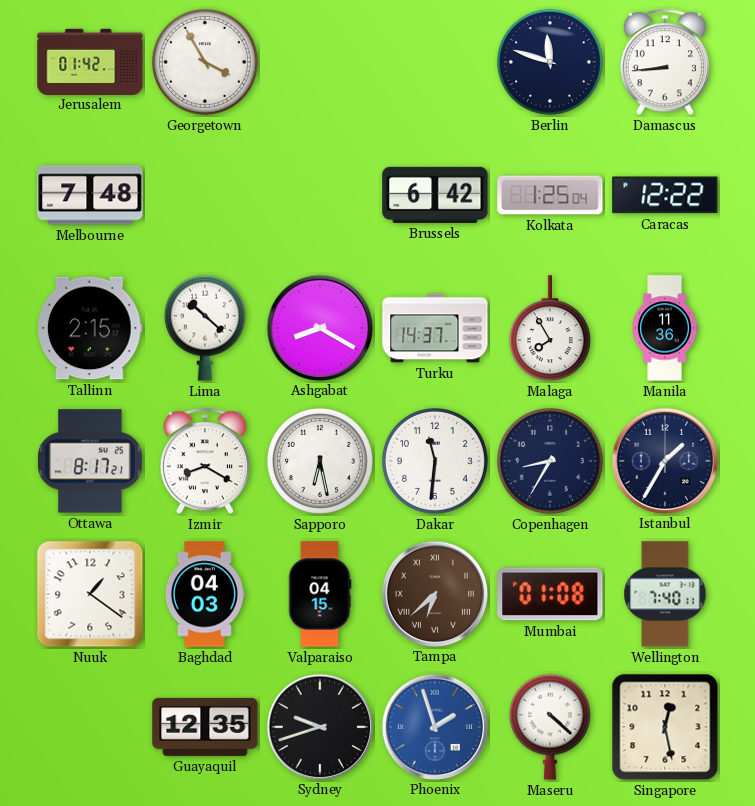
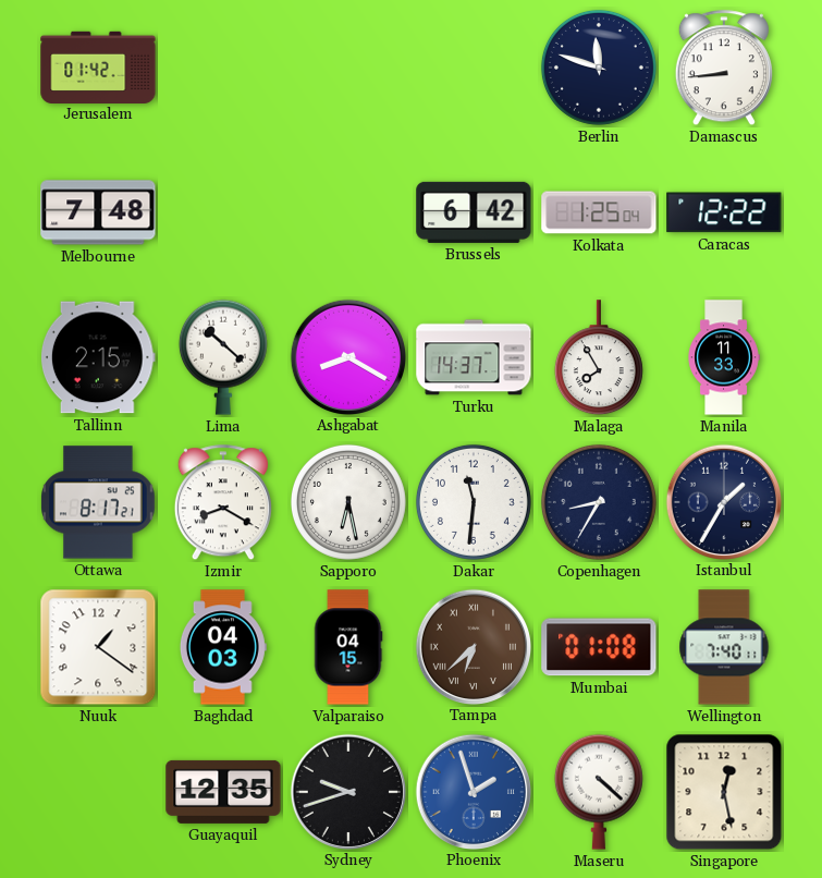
Georgetown: 3:55 -> none (205, 62)
Manila: 11:36 -> 11:33 (724, 357)
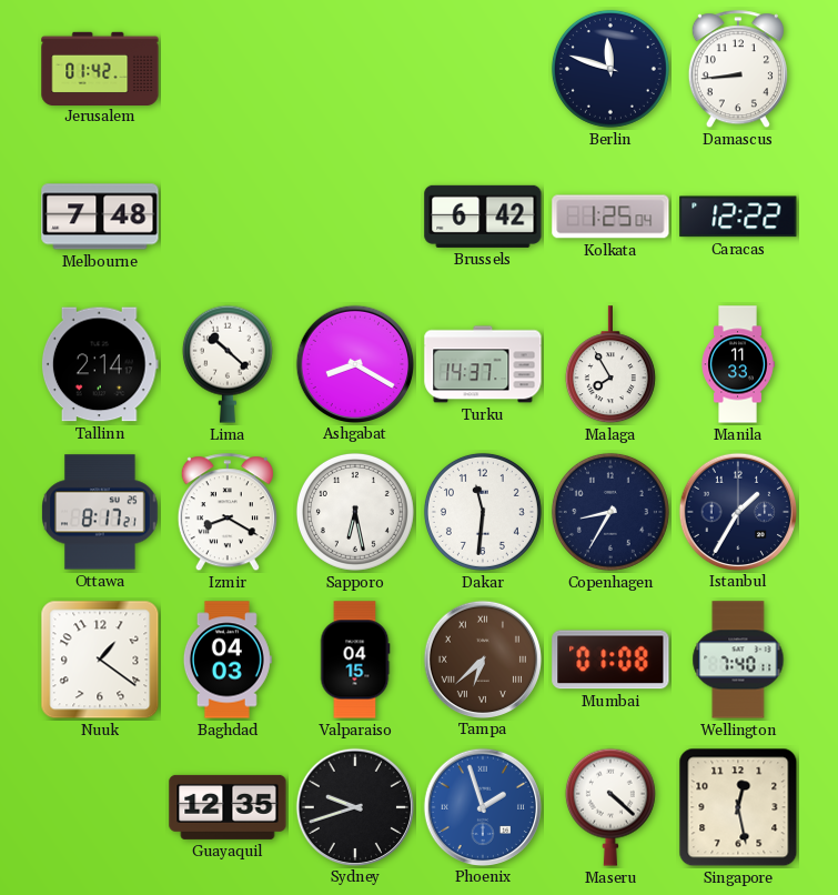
Tallinn: 2:15 -> 2:14 (100, 364)
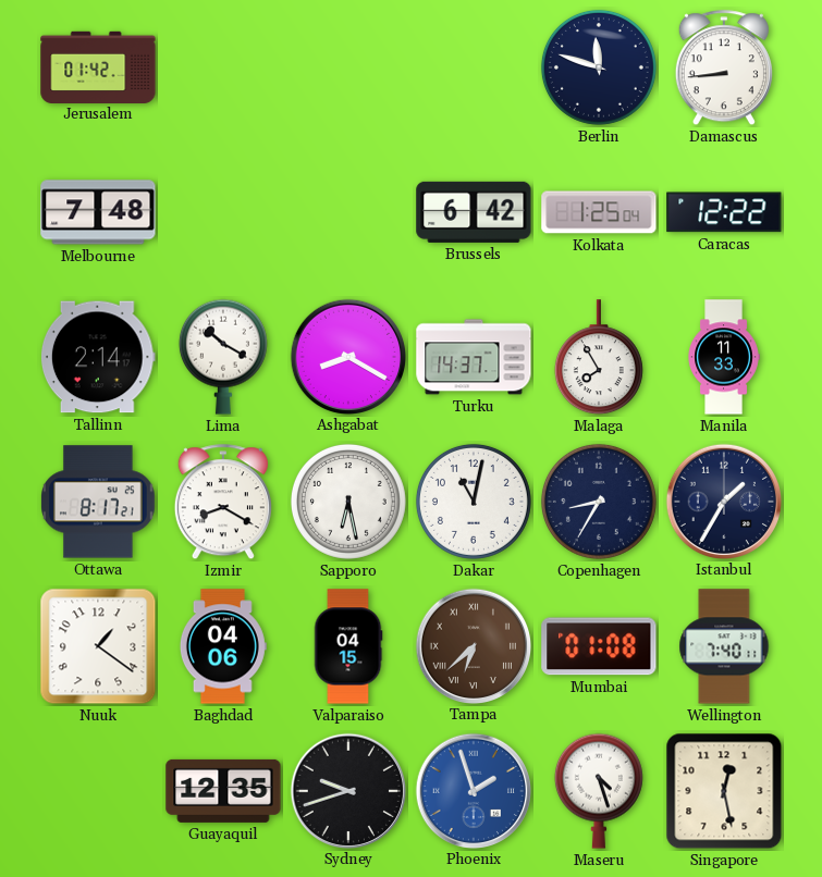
Lima: 10:22 -> 10:20 (223, 357)
Dakar: 11:31 -> 11:02 (474, 502)
Baghdad: 04:03 -> 04:06 (223, 646)
Maseru: 4:22 -> 4:27 (599, 791)
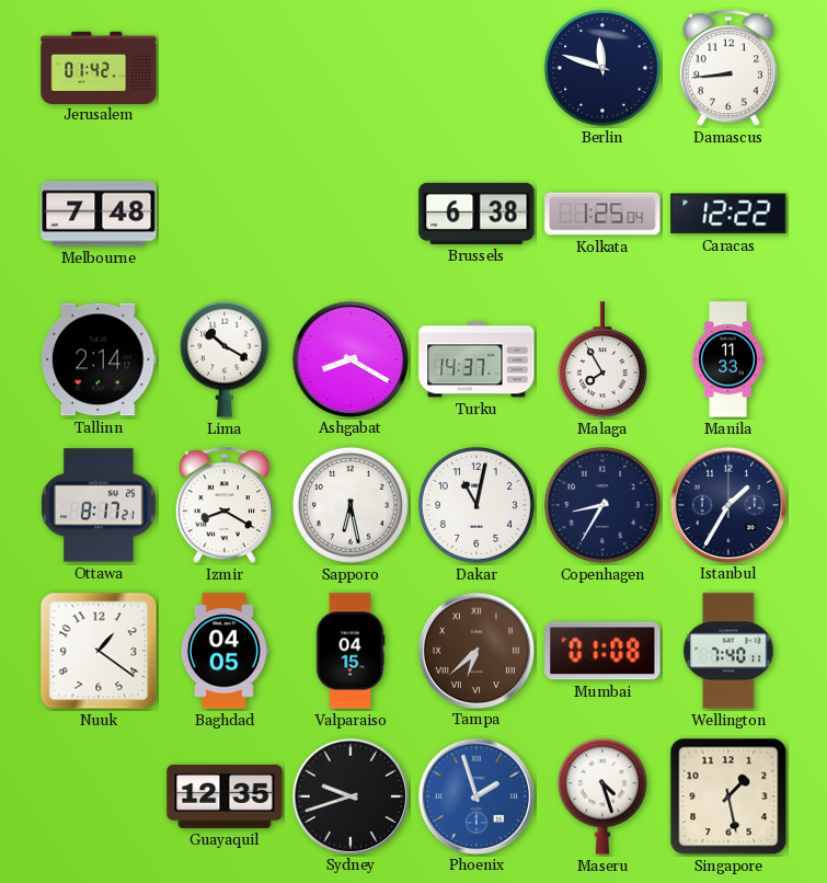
Brussels: 6:42 -> 6:38 (476, 214)
Baghdad: 04:06 -> 04:05 (225, 651)
Singapore: 12:28 -> 1:28 (728, 796)
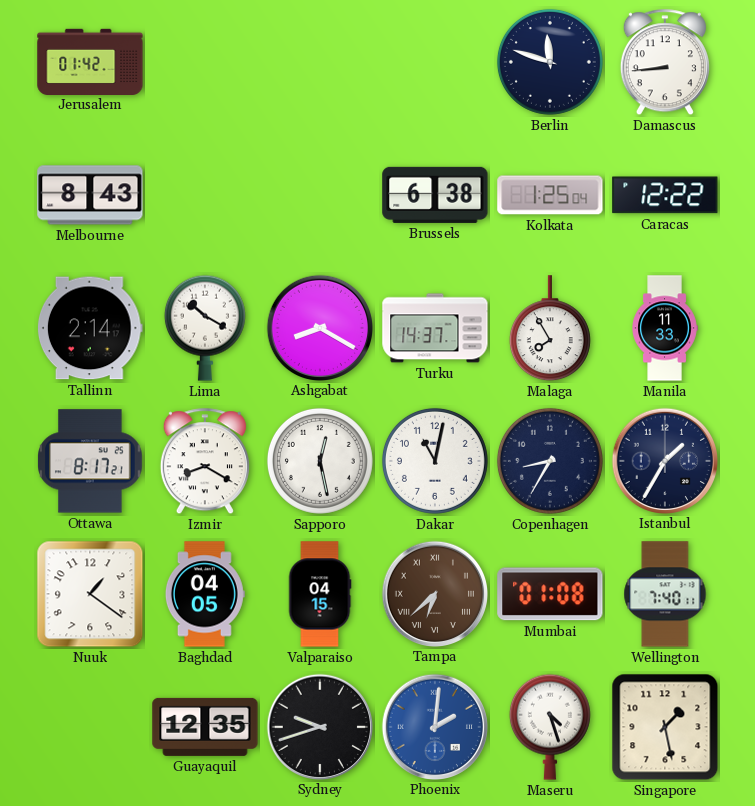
Melbourne: 7:48 -> 8:43 (90, 195)
Sapporo: 6:28 -> 12:28 (320, 461)
Phoenix: 1:57 -> 2:01 (434, 726)
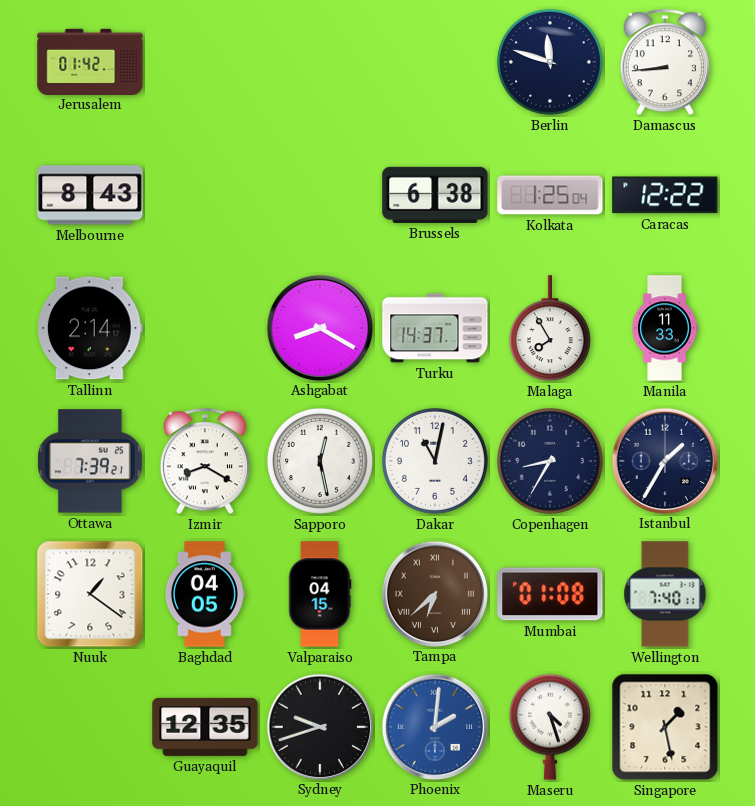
Lima: 10:20 -> none (205, 328)
Ottawa: 8:17 -> 7:39 (90, 461)
